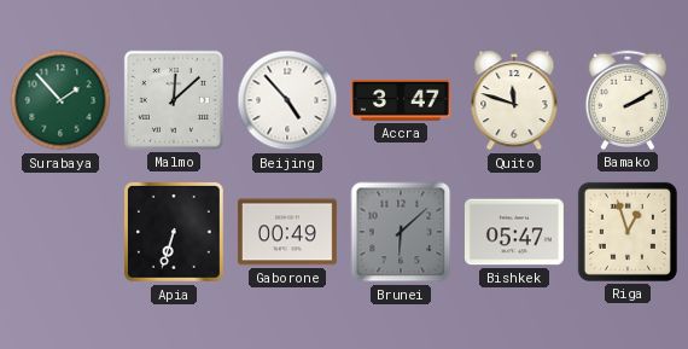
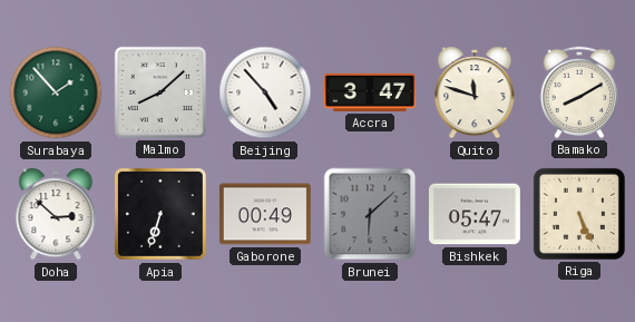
Malmo: 12:08 -> 8:08 (160, 92)
Bamako: 2:10 -> 8:10 (578, 92)
Doha: none -> 2:52 (56, 214)
Riga: 12:57 -> 5:26 (579, 214)
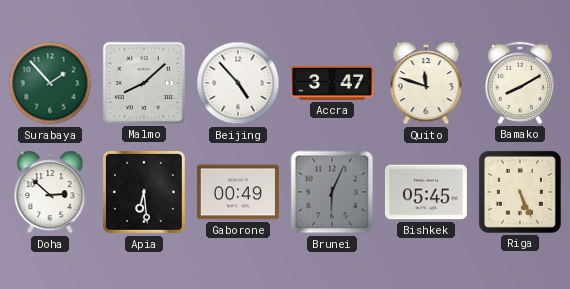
Apia: 6:33 -> 6:29 (145, 193)
Brunei: 6:08 -> 6:04 (332, 192)
Bishkek: 05:47 -> 05:45 (426, 192)
